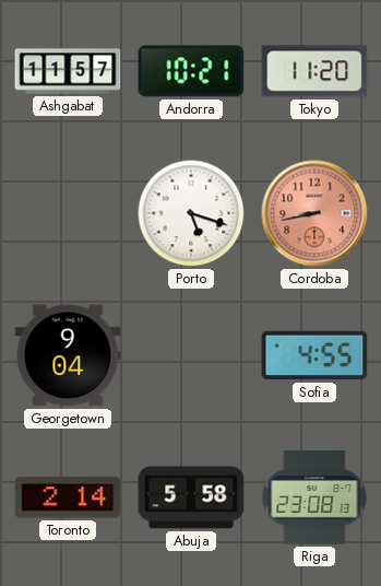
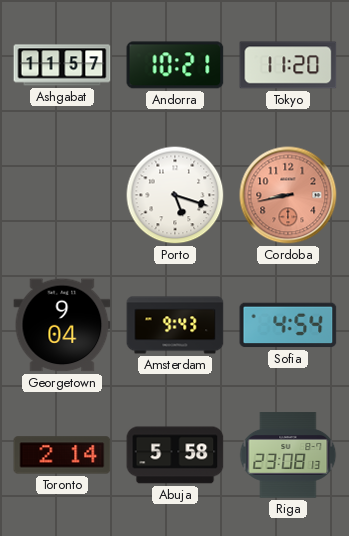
Amsterdam: none -> 9:43 (175, 325)
Sofia: 4:55 -> 4:54 (288, 325)
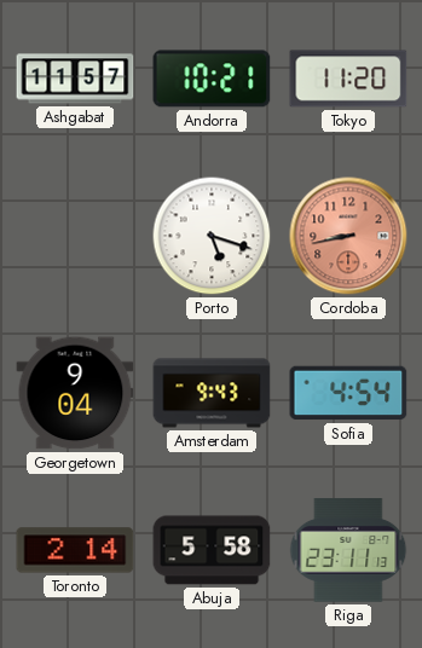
Riga: 23:08 -> 23:11 (348, 550)
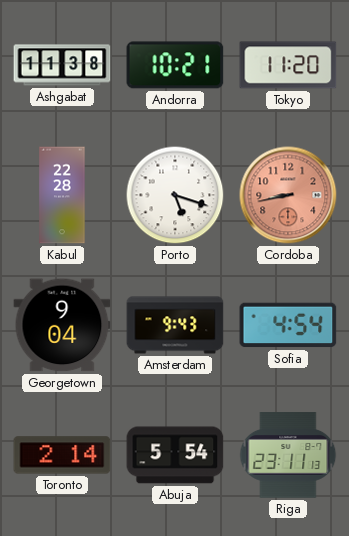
Ashgabat: 11:57 -> 11:38 (62, 65)
Kabul: none -> 22:28 (62, 195)
Abuja: 5:58 -> 5:54 (175, 455)
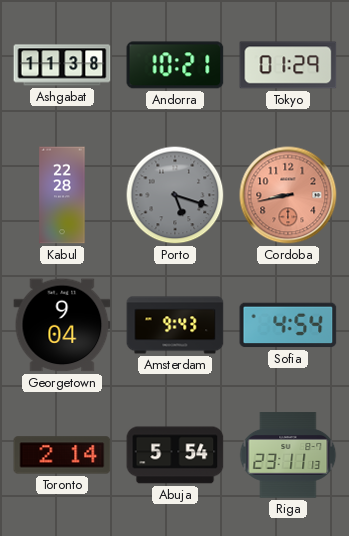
Tokyo: 11:20 -> 01:29 (288, 65)
Porto dial: white -> grey (175, 195)
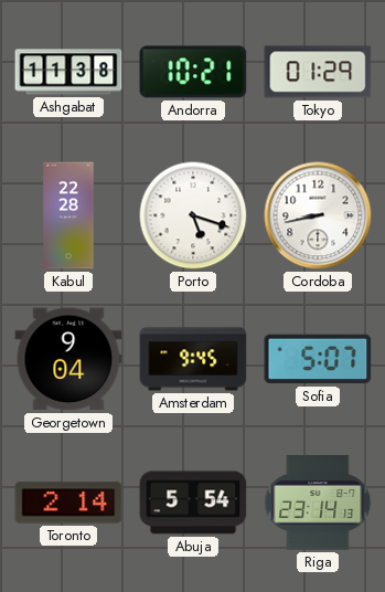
Porto dial: grey -> white (193, 215)
Cordoba dial: salmon -> white (318, 215)
Amsterdam: 9:43 -> 9:45 (193, 359)
Sofia: 4:54 -> 5:07 (318, 359)
Riga: 23:11 -> 23:14 (318, 503)
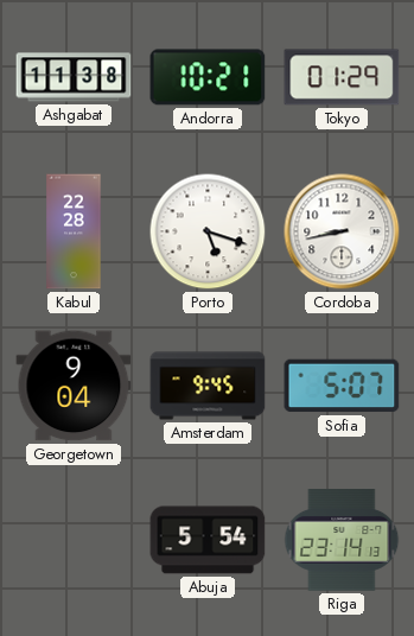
Toronto: 2:14 -> none (68, 503)
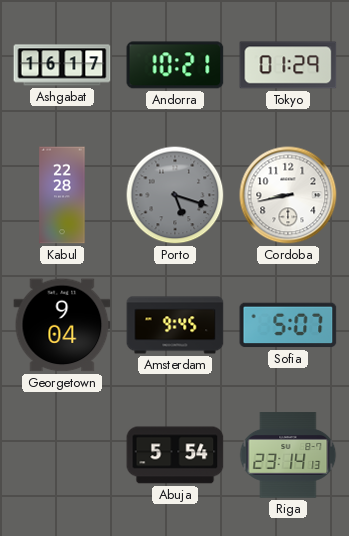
Ashgabat: 11:38 -> 16:17 (62, 65)
Porto dial: white -> grey (175, 195)
